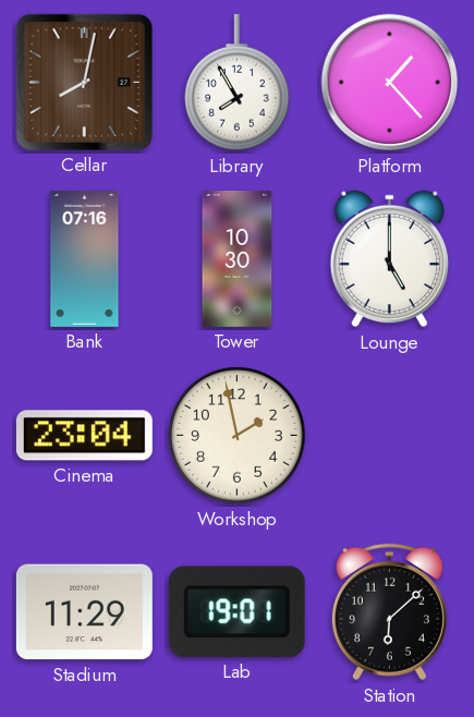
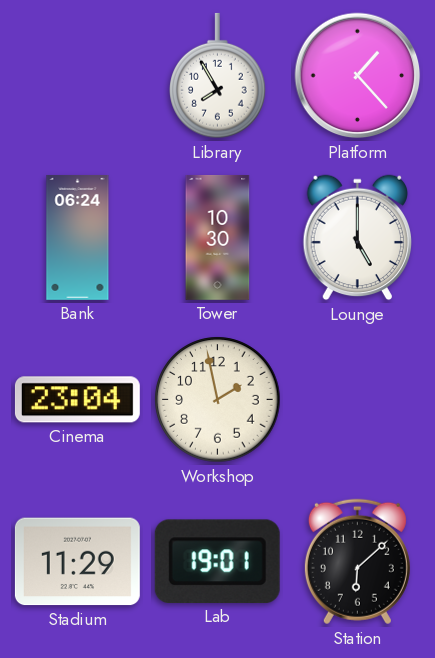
Cellar: 8:02 -> none (84, 82)
Bank: 07:16 -> 06:24 (78, 237)
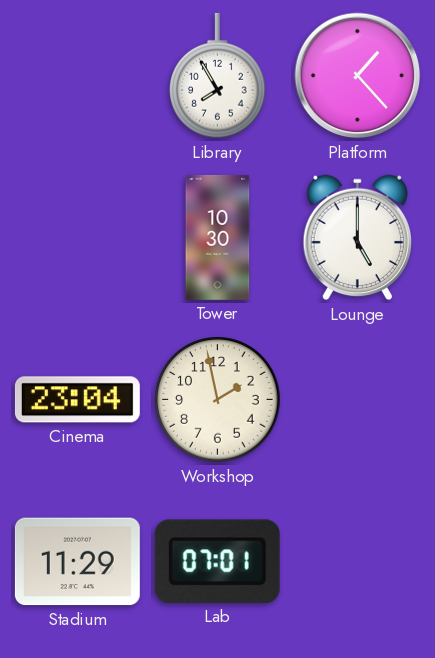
Bank: 06:24 -> none (78, 237)
Lab: 19:01 -> 07:01 (217, 561)
Station: 6:08 -> none (357, 562)
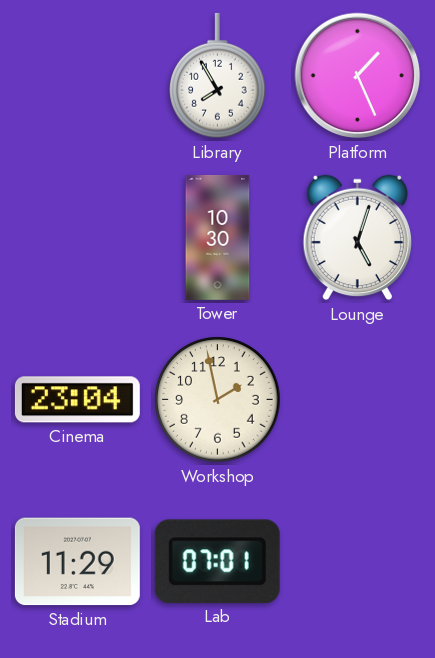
Platform: 1:23 -> 1:26 (358, 76)
Lounge: 5:00 -> 5:03 (357, 238)
